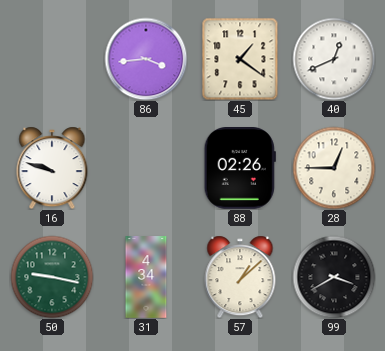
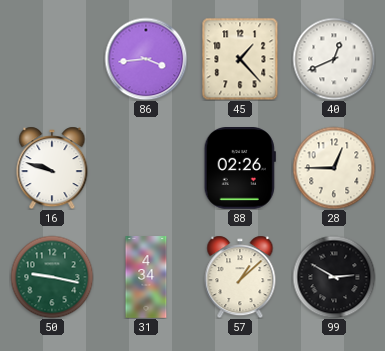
45: 1:21 -> 1:23 (240, 59)
99: 3:40 -> 2:50 (334, 277)
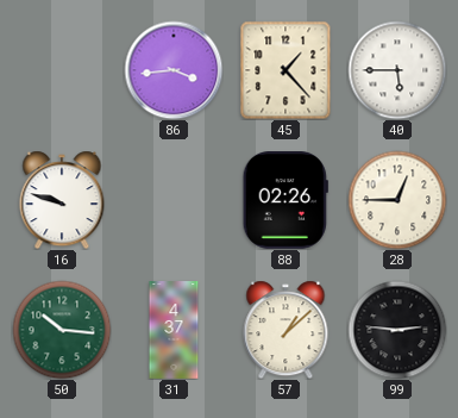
40: 12:41 -> 5:45 (397, 70)
50: 9:17 -> 10:16 (62, 330)
31: 4:34 -> 4:37 (174, 330)
99: 2:50 -> 2:46 (397, 330)
